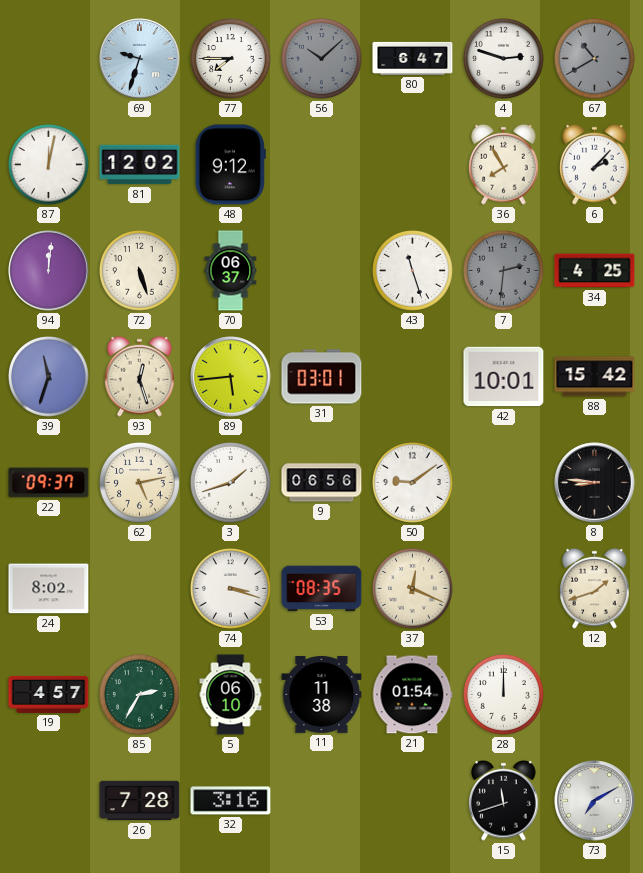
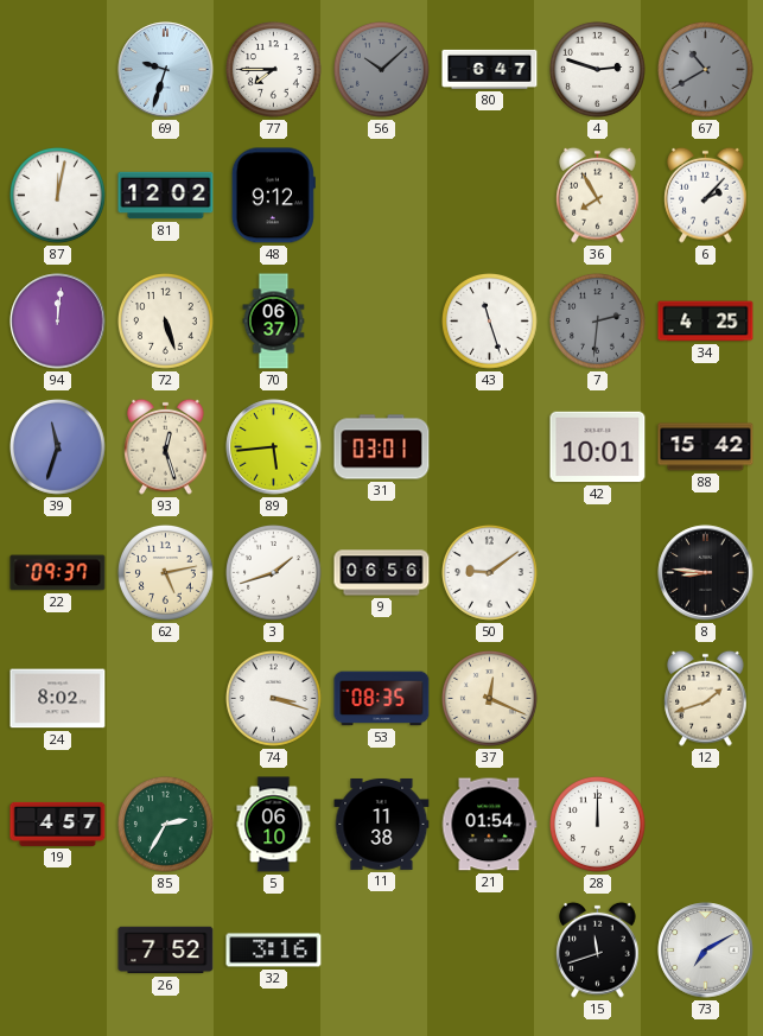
26: 7:28 -> 7:52 (166, 951)
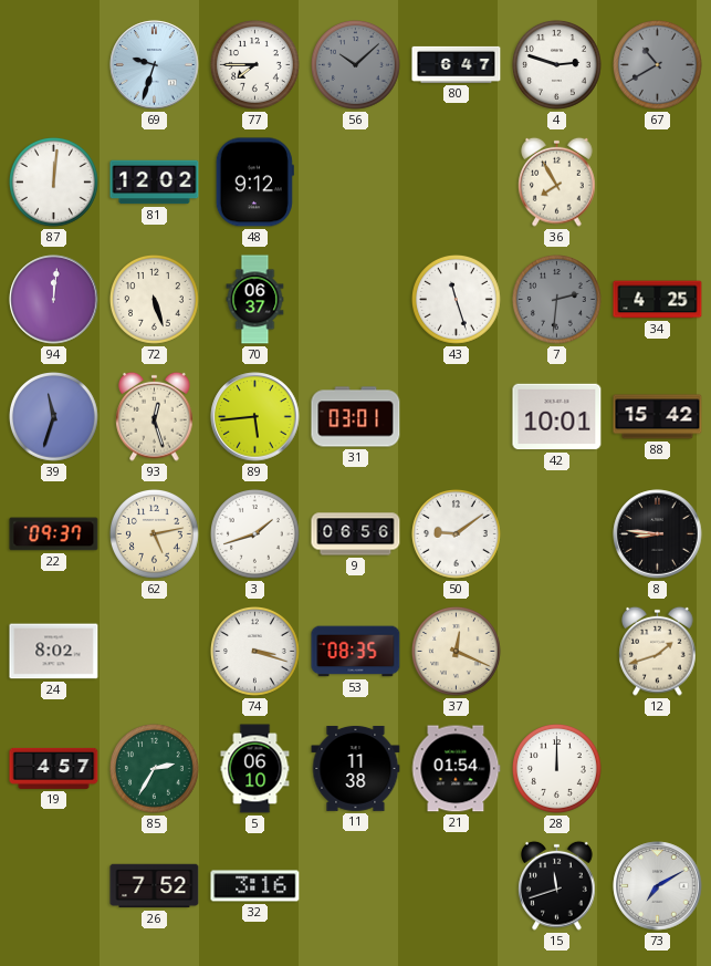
87: 12:02 -> 12:01 (54, 183)
6: 2:07 -> none (706, 195)
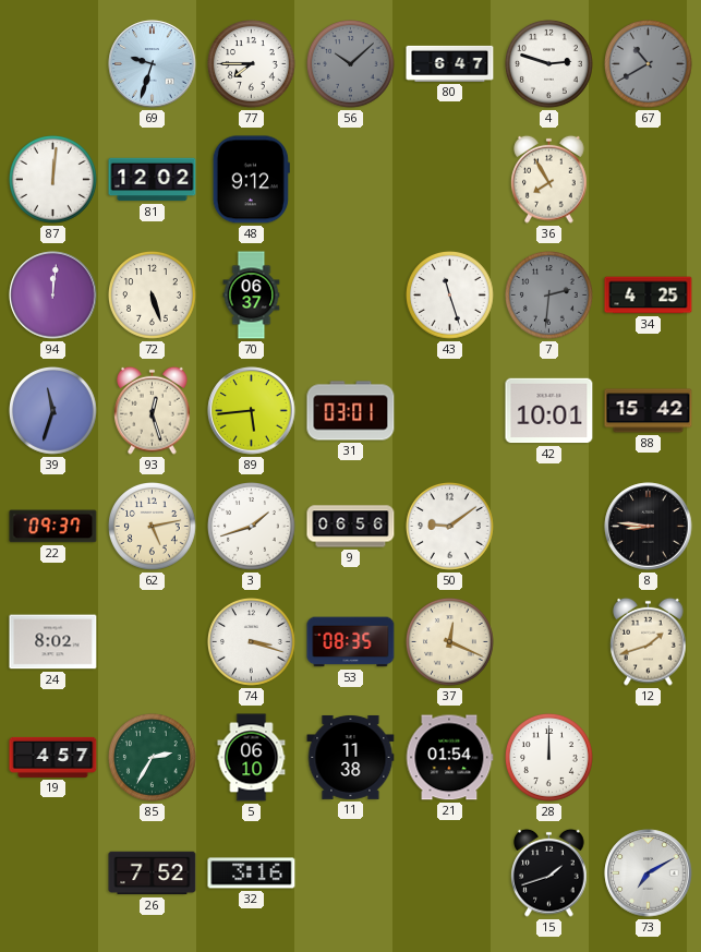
15: 11:42 -> 1:42 (549, 872)
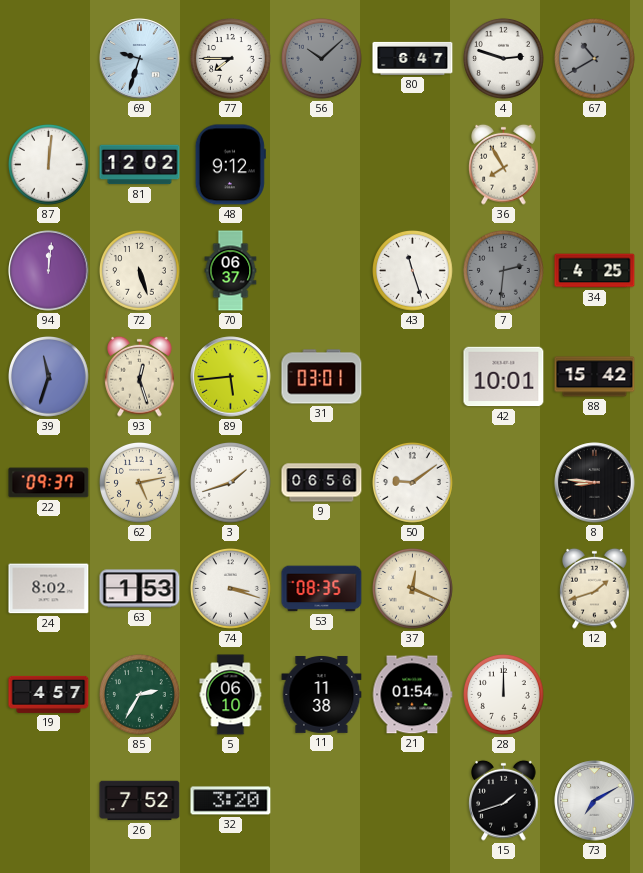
63: none -> 1:53 (140, 589)
32: 3:16 -> 3:20 (231, 801)
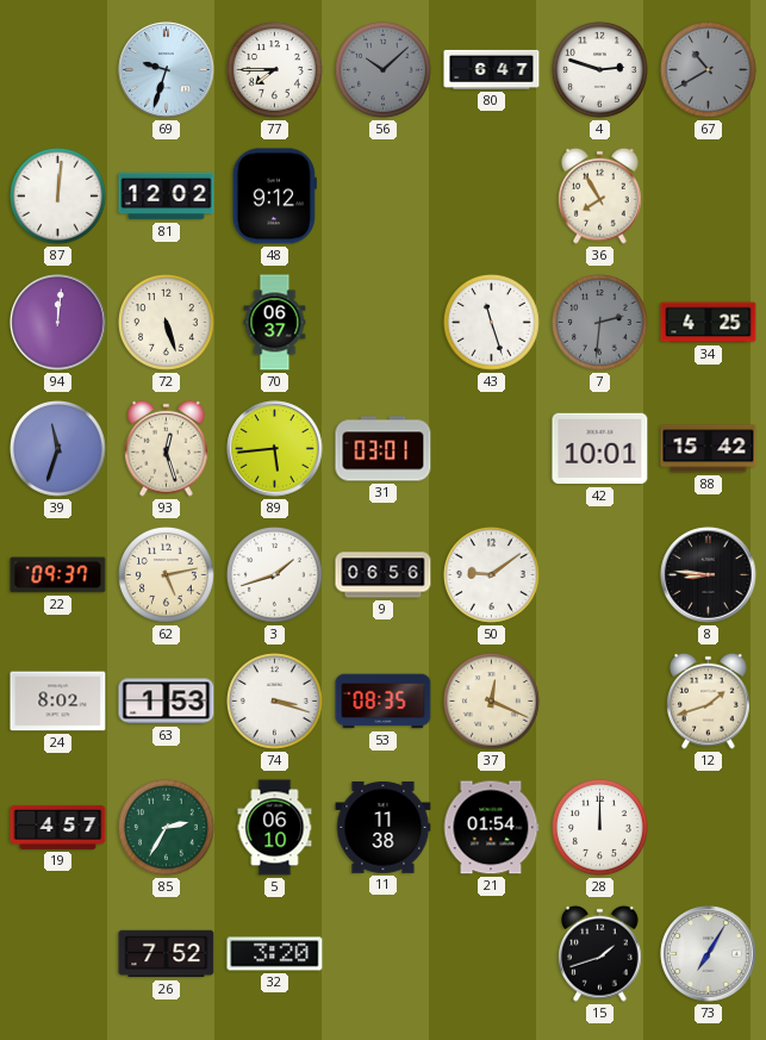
73: 7:10 -> 7:05 (709, 954)
